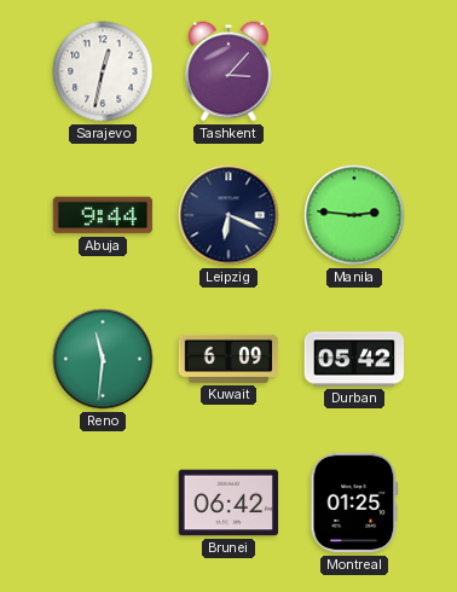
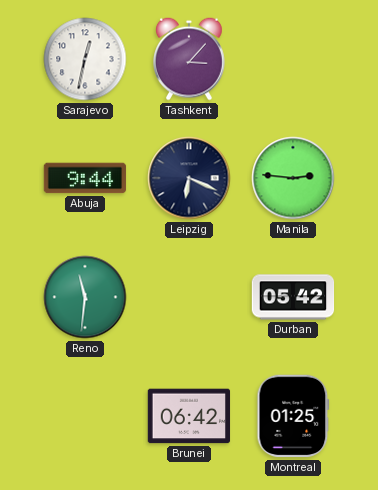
Kuwait: 6:09 -> none (228, 359)
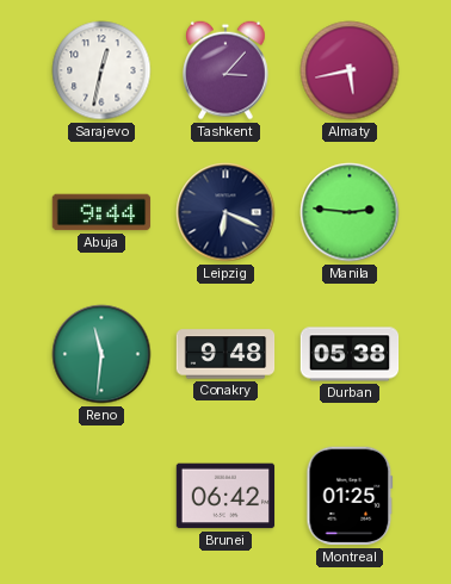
Almaty: none -> 5:43 (350, 70)
Conakry: none -> 9:48 (225, 354)
Durban: 05:42 -> 05:38 (350, 354)
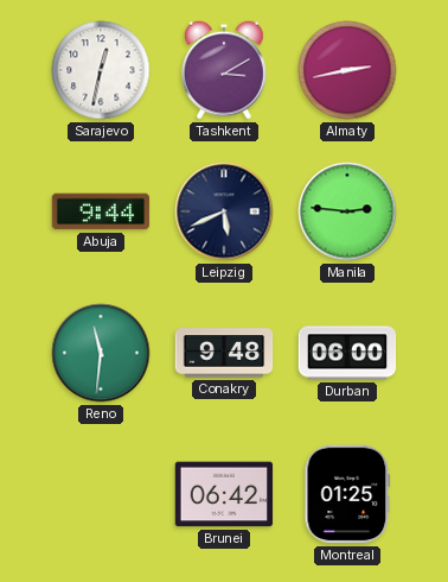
Tashkent: 3:07 -> 3:10 (225, 70)
Almaty: 5:43 -> 2:43 (347, 70)
Leipzig: 6:19 -> 5:41 (224, 211)
Durban: 05:38 -> 06:00 (347, 353)
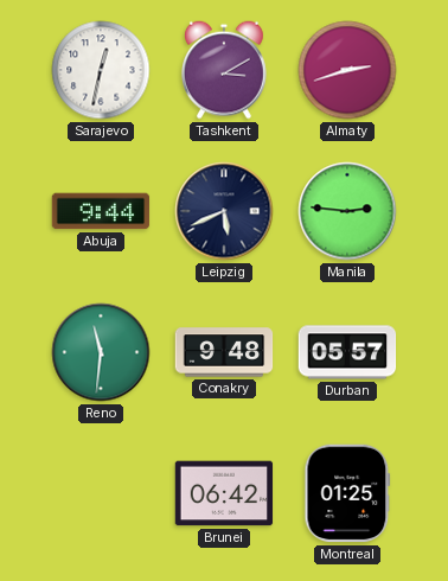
Almaty: 2:43 -> 2:42 (347, 70)
Durban: 06:00 -> 05:57 (347, 352)
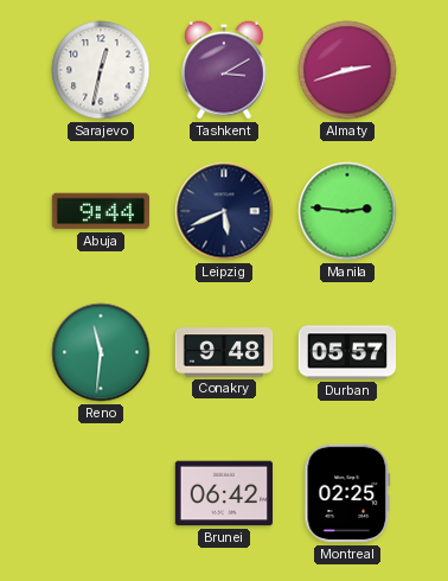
Montreal: 01:25 -> 02:25 (347, 493)
